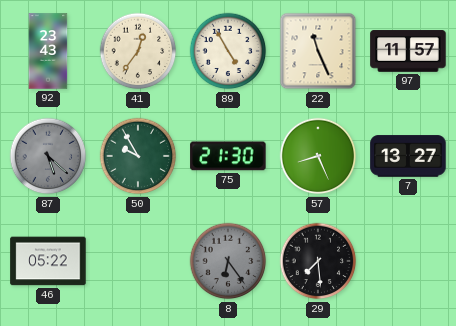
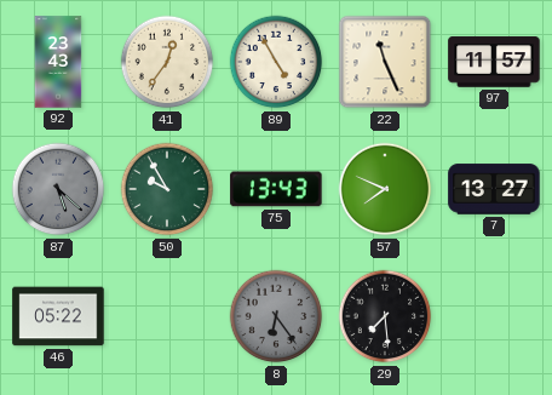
75: 21:30 -> 13:43 (276, 189)
57: 8:26 -> 7:49 (385, 189)
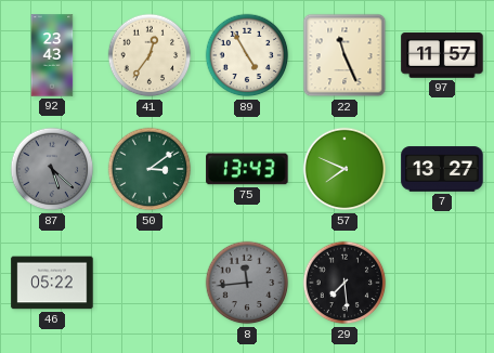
50: 9:55 -> 3:09 (149, 169)
8: 6:24 -> 11:44 (247, 283)
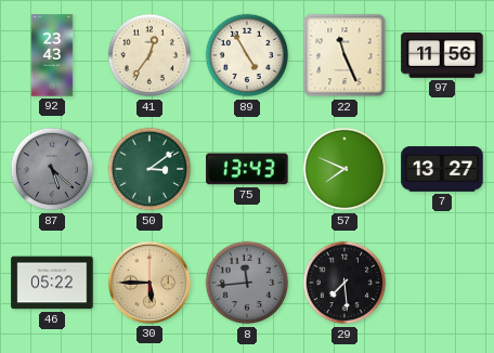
97: 11:57 -> 11:56 (442, 55)
30: none -> 5:45 (149, 283)
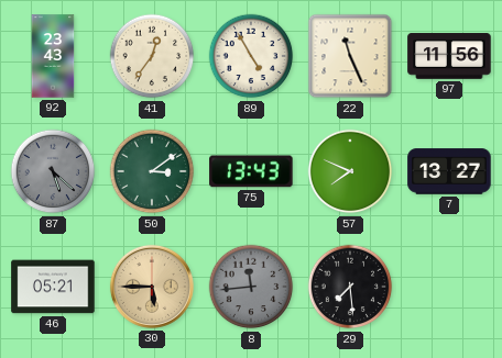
46: 05:22 -> 05:21 (53, 287)
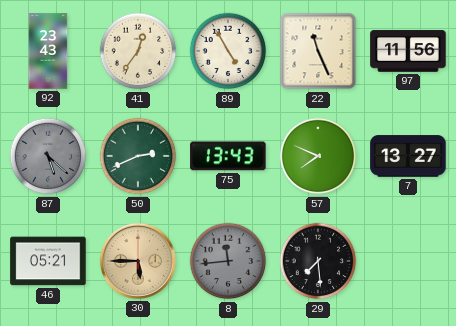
50: 3:09 -> 2:41 (138, 156)
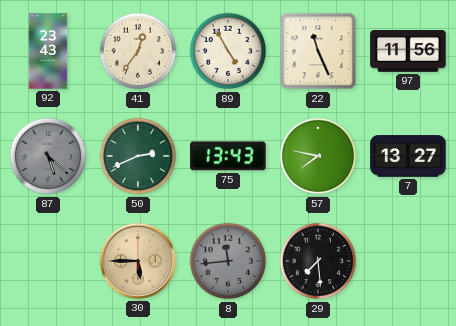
57: 7:49 -> 7:47 (318, 156)
46: 05:21 -> none (48, 261)
